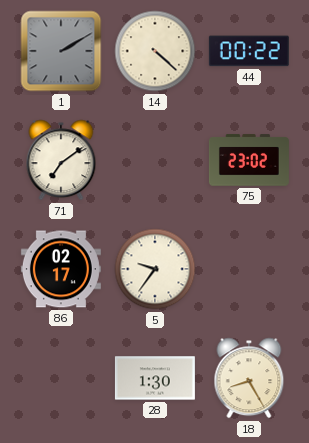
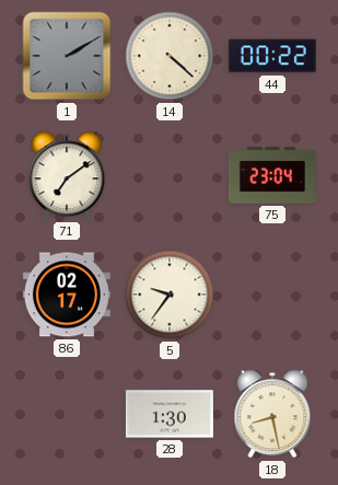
75: 23:02 -> 23:04 (272, 175)
18: 8:25 -> 8:28 (272, 414)
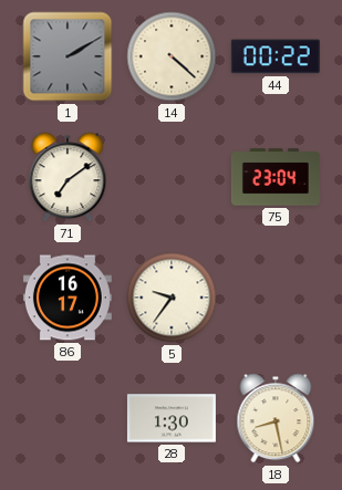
86: 02:17 -> 16:17 (68, 298)
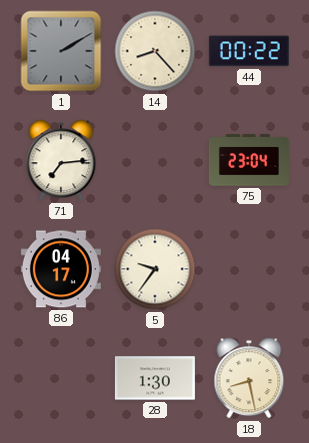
14: 4:22 -> 8:23 (155, 51)
71: 7:09 -> 7:14 (61, 160)
86: 16:17 -> 04:17 (61, 269)
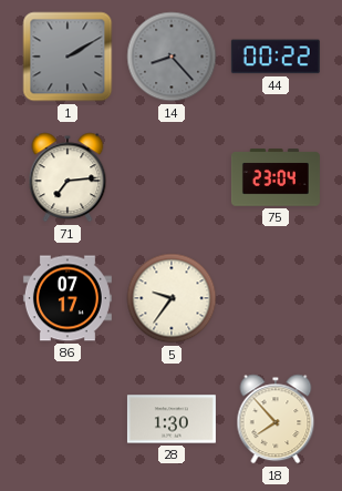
14 dial: cream -> grey (172, 57)
86: 04:17 -> 07:17 (68, 298)
18: 8:28 -> 7:53 (276, 419)
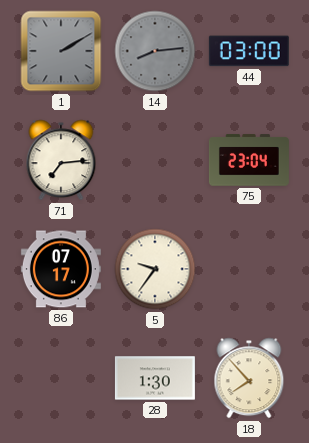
14: 8:23 -> 8:14 (155, 51)
44: 00:22 -> 03:00 (249, 51)
